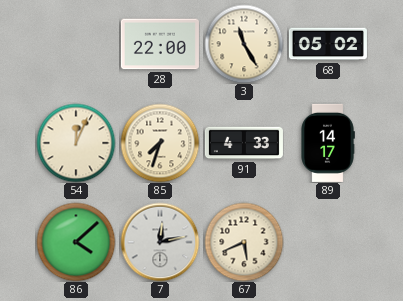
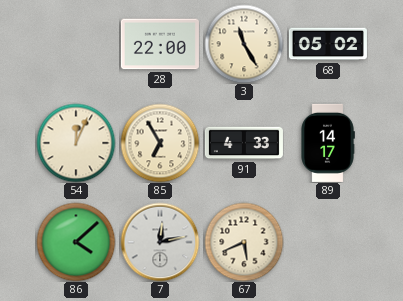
85: 7:33 -> 6:55 (160, 143)
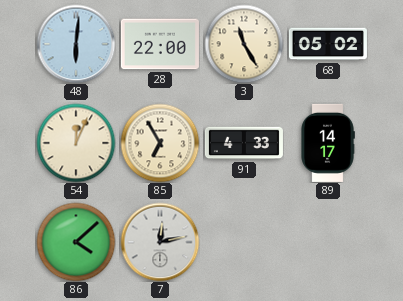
48: none -> 6:01 (76, 44)
67: 5:41 -> none (244, 242)
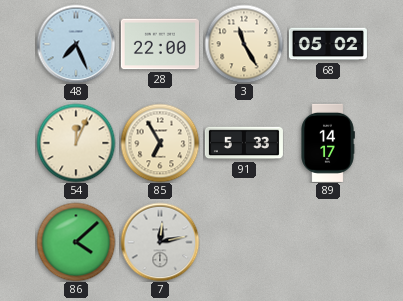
48: 6:01 -> 7:26 (76, 44)
91: 4:33 -> 5:33 (244, 143)
